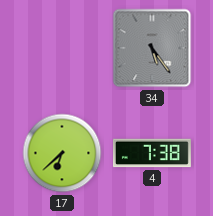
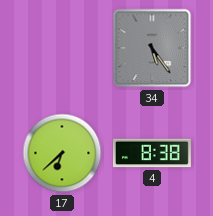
4: 7:38 -> 8:38 (152, 153)
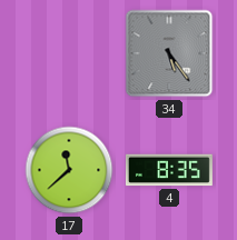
17: 6:38 -> 11:38 (69, 170)
4: 8:38 -> 8:35 (169, 170)
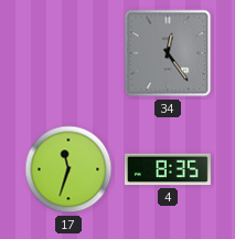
34: 5:24 -> 12:24 (168, 53)
17: 11:38 -> 11:33 (68, 169)
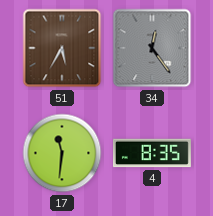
51: none -> 5:35 (62, 48)
17: 11:33 -> 11:31 (62, 153)
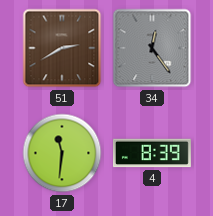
51: 5:35 -> 2:40 (62, 48)
4: 8:35 -> 8:39 (152, 153)
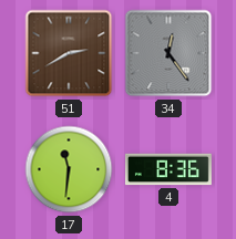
4: 8:39 -> 8:36 (168, 169)
